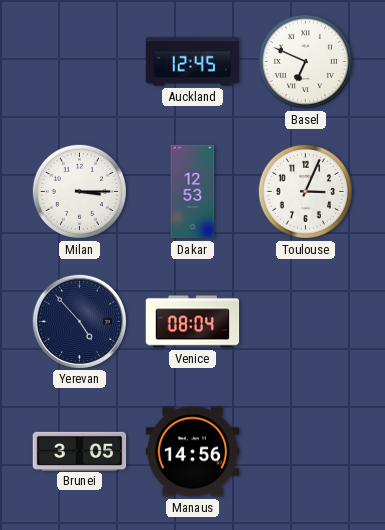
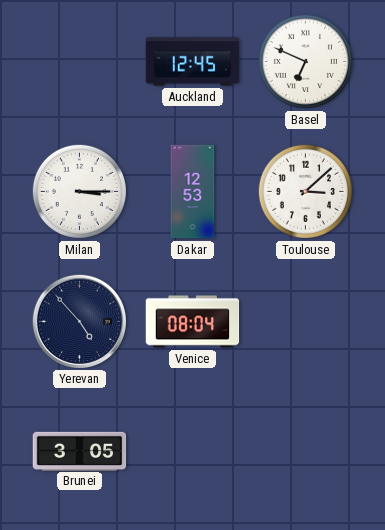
Toulouse: 3:04 -> 3:08 (305, 191)
Manaus: 14:56 -> none (193, 452)
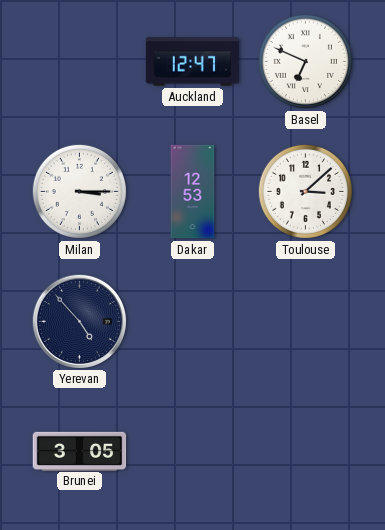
Auckland: 12:45 -> 12:47 (193, 62)
Venice: 08:04 -> none (193, 322)
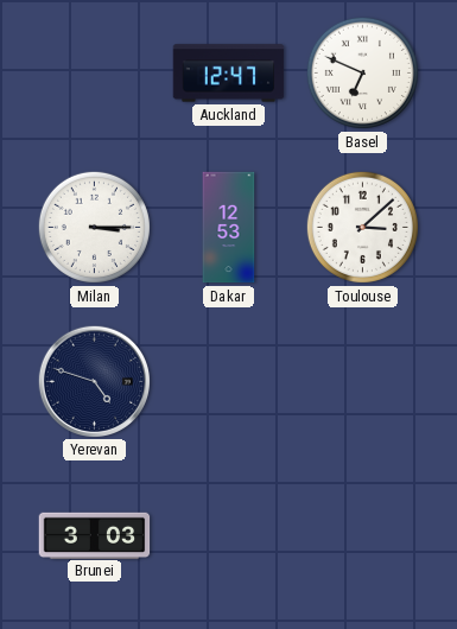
Yerevan: 4:53 -> 4:48 (94, 381)
Brunei: 3:05 -> 3:03 (95, 535)
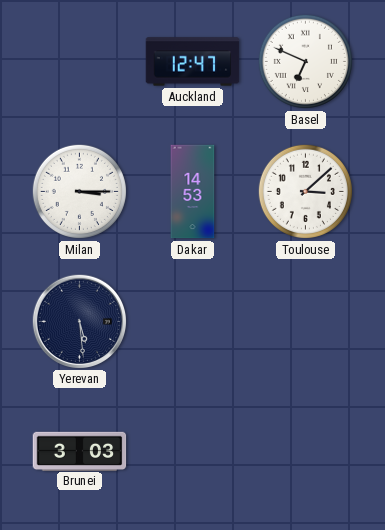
Dakar: 12:53 -> 14:53 (193, 192)
Yerevan: 4:48 -> 5:29 (79, 321)
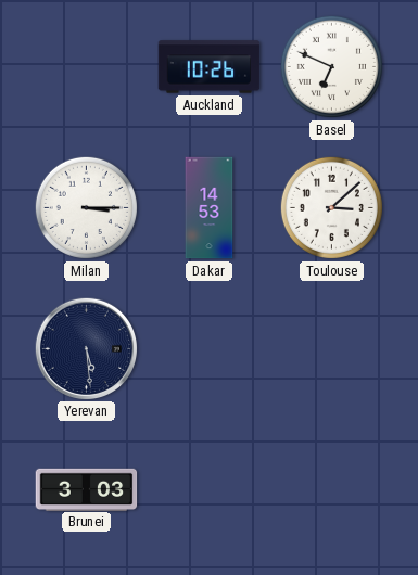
Auckland: 12:47 -> 10:26 (210, 67)
